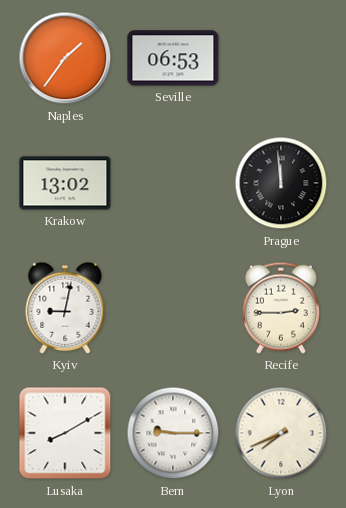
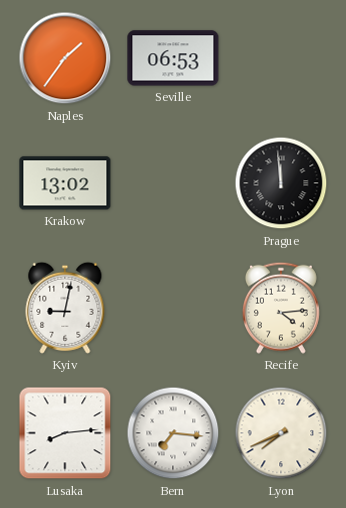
Recife: 2:45 -> 4:14 (281, 308)
Lusaka: 8:10 -> 8:14 (65, 433)
Bern: 9:15 -> 7:16 (173, 433)
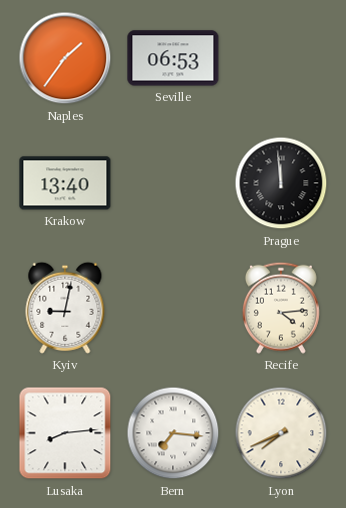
Krakow: 13:02 -> 13:40 (65, 183)
